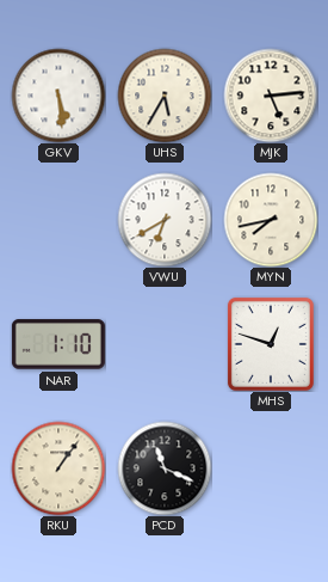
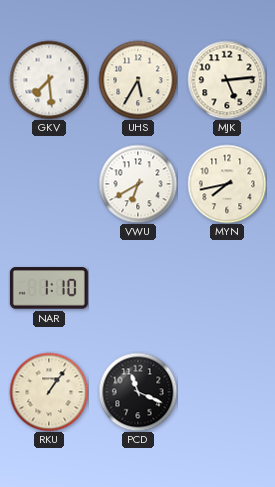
GKV: 5:29 -> 7:29 (49, 80)
MHS: 12:48 -> none (271, 344)
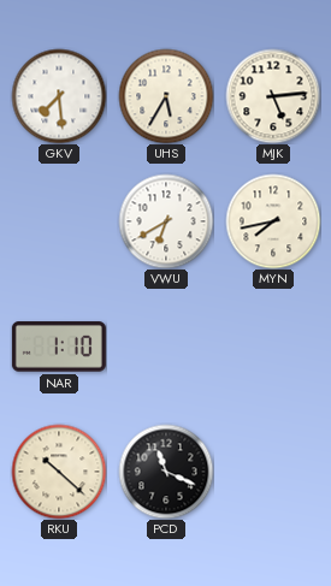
RKU: 1:06 -> 10:22 (59, 472)
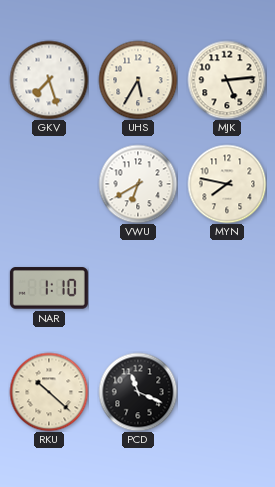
GKV: 7:29 -> 7:27 (49, 80)
MYN: 7:43 -> 7:47 (227, 184)
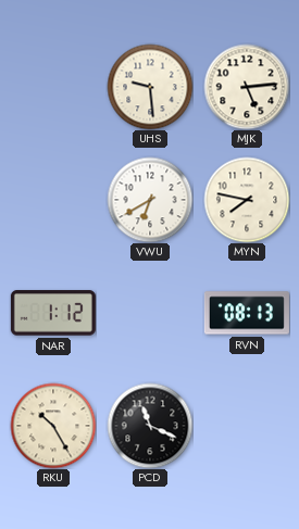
GKV: 7:27 -> none (49, 80)
UHS: 5:35 -> 9:29 (150, 87)
NAR: 1:10 -> 1:12 (53, 313)
RVN: none -> 08:13 (247, 313)
RKU: 10:22 -> 10:25 (53, 426)
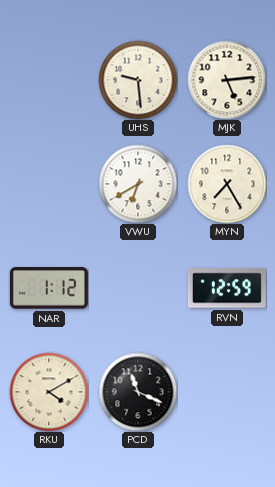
MYN: 7:47 -> 7:25 (227, 184)
RVN: 08:13 -> 12:59 (227, 288)
RKU: 10:25 -> 4:10 (49, 392)
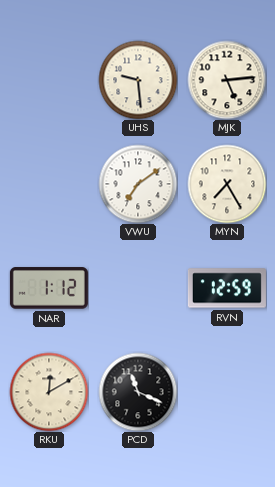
VWU: 6:40 -> 7:09 (138, 184)
RKU: 4:10 -> 12:10 (49, 392)
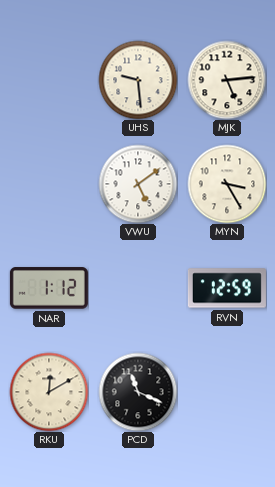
VWU: 7:09 -> 5:09 (138, 184)
MYN: 7:25 -> 3:25 (227, 184)
